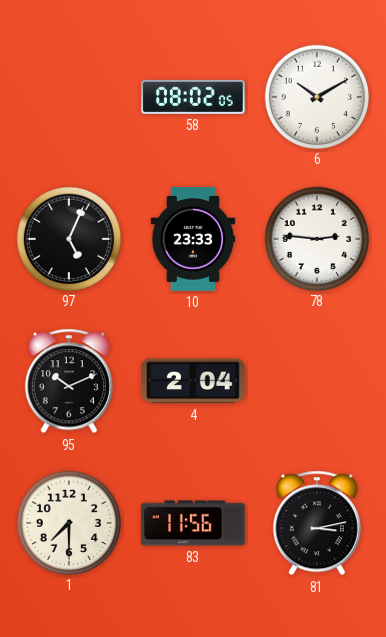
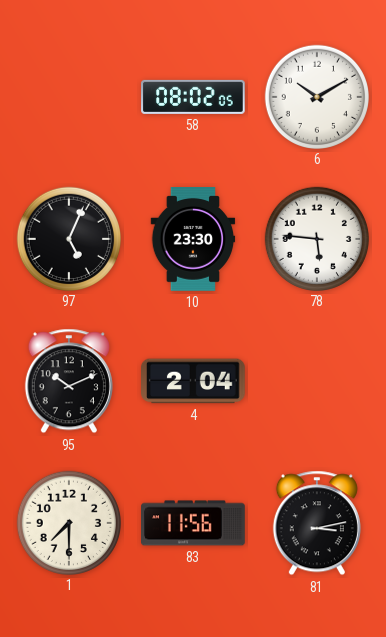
10: 23:33 -> 23:30 (193, 239)
78: 2:46 -> 5:46 (316, 238)
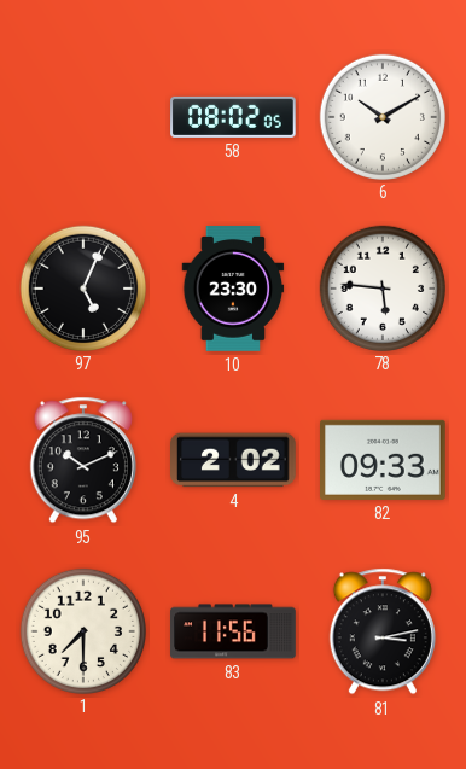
4: 2:04 -> 2:02 (234, 460)
82: none -> 09:33 (384, 460)
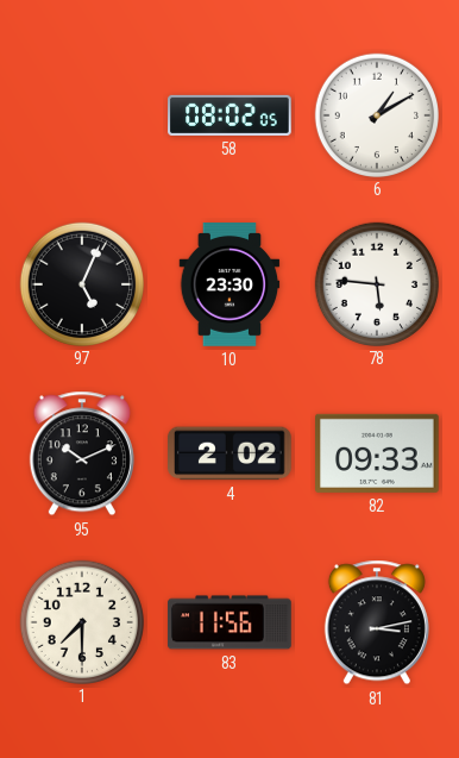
6: 10:10 -> 1:10 (376, 114)
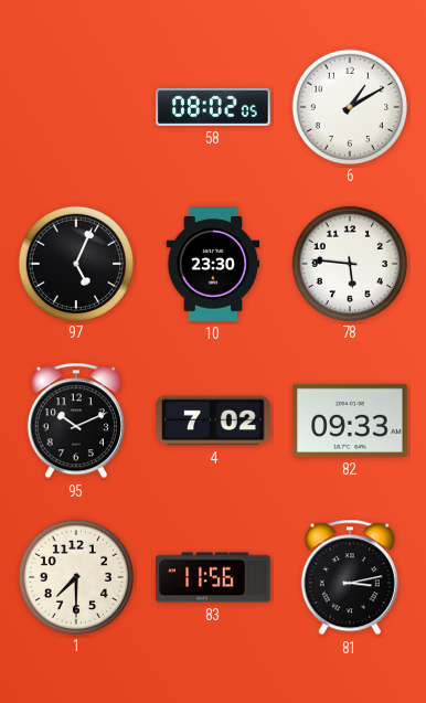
4: 2:02 -> 7:02 (214, 420)
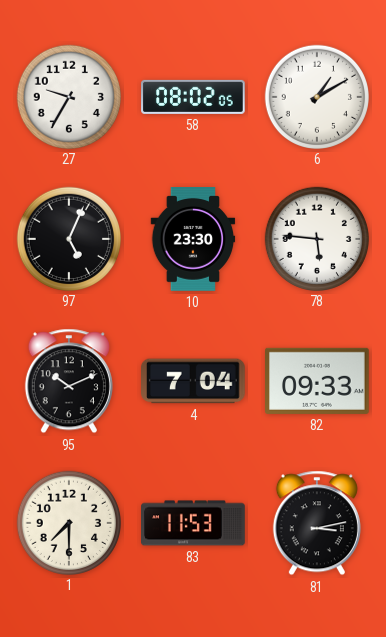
27: none -> 9:35 (68, 96)
4: 7:02 -> 7:04 (194, 381)
83: 11:56 -> 11:53 (193, 523)
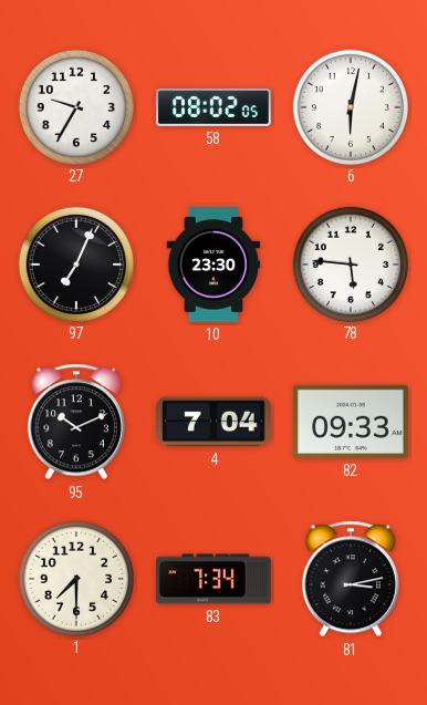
6: 1:10 -> 6:02 (350, 106)
97: 5:04 -> 7:04 (75, 263)
83: 11:53 -> 7:34 (213, 579)
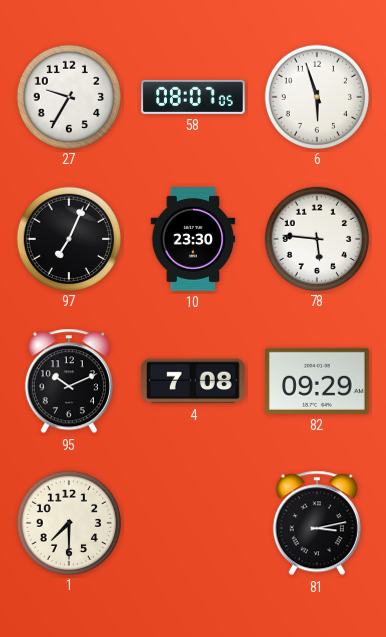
58: 08:02 -> 08:07 (193, 97)
6: 6:02 -> 5:57 (316, 96)
4: 7:04 -> 7:08 (194, 381)
82: 09:33 -> 09:29 (318, 381)
83: 7:34 -> none (213, 579)
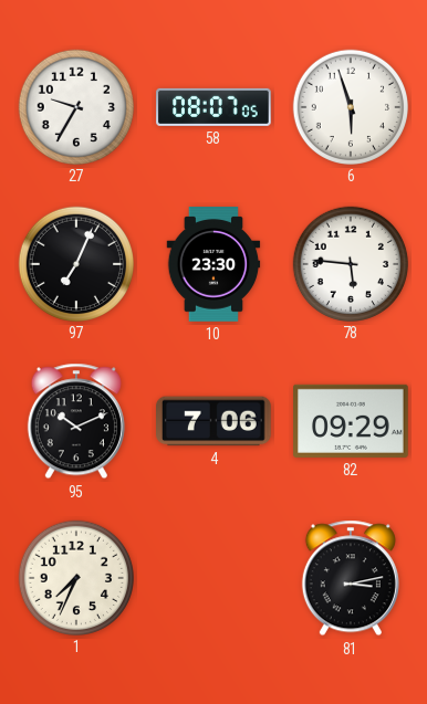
4: 7:08 -> 7:06 (215, 421)
1: 7:30 -> 7:34 (75, 577)
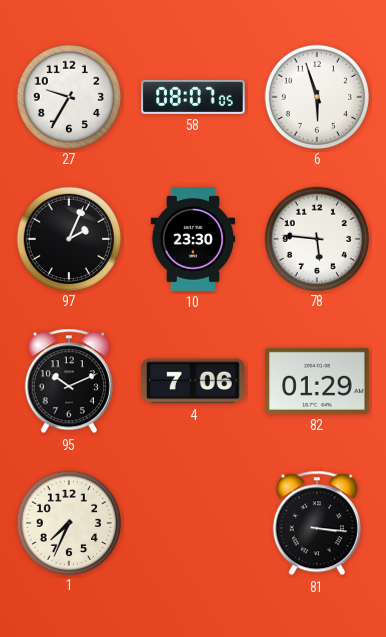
97: 7:04 -> 2:04 (68, 238)
82: 09:29 -> 01:29 (318, 381)
81: 3:13 -> 3:16 (317, 523)
